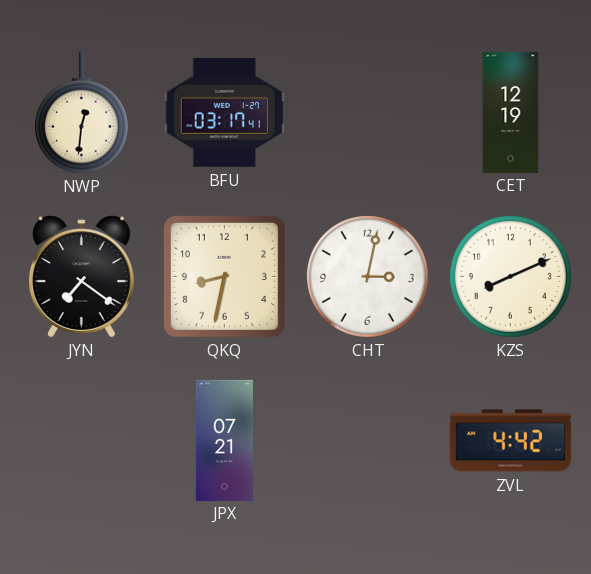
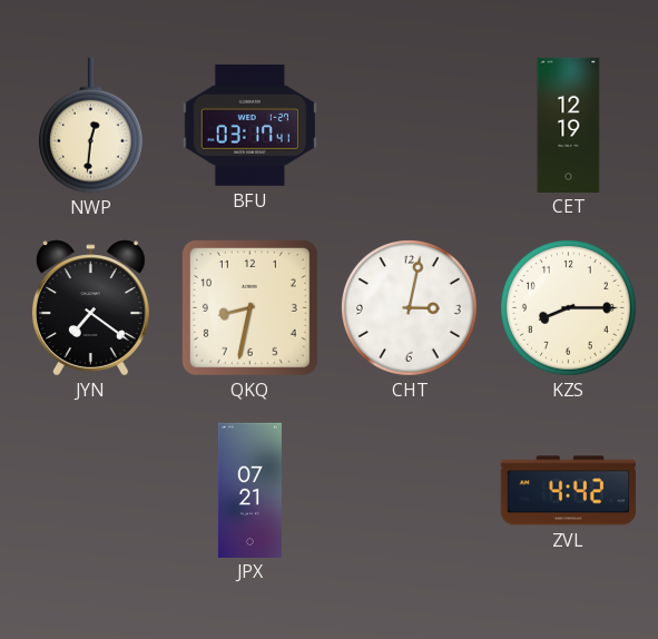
KZS: 8:11 -> 8:15 (569, 308)
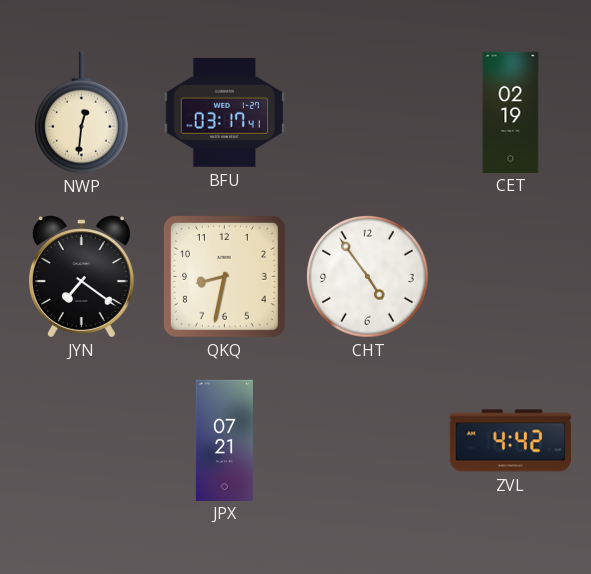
CET: 12:19 -> 02:19 (511, 112)
CHT: 3:02 -> 4:54 (368, 277)
KZS: 8:15 -> none (569, 308)
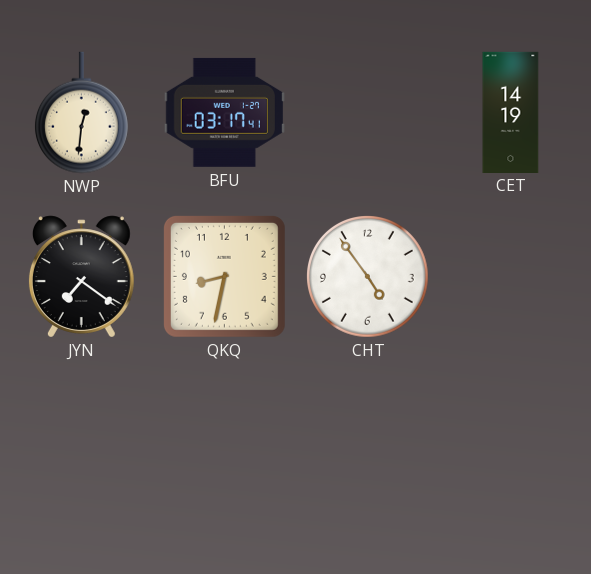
CET: 02:19 -> 14:19 (511, 112)
JPX: 07:21 -> none (224, 440)
ZVL: 4:42 -> none (510, 441)
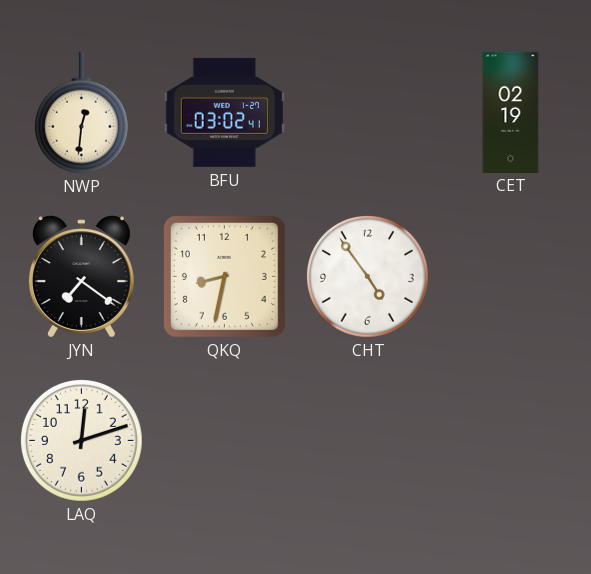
BFU: 03:17 -> 03:02 (224, 112)
CET: 14:19 -> 02:19 (511, 112)
LAQ: none -> 12:12 (82, 441)
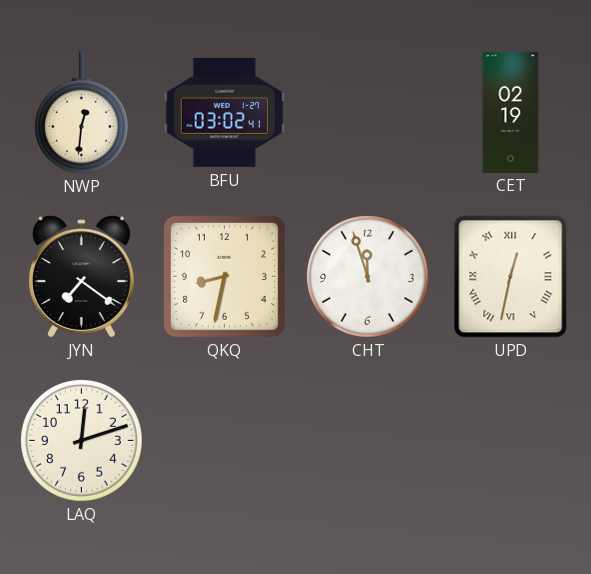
CHT: 4:54 -> 11:57 (368, 277)
UPD: none -> 12:32 (511, 277)
